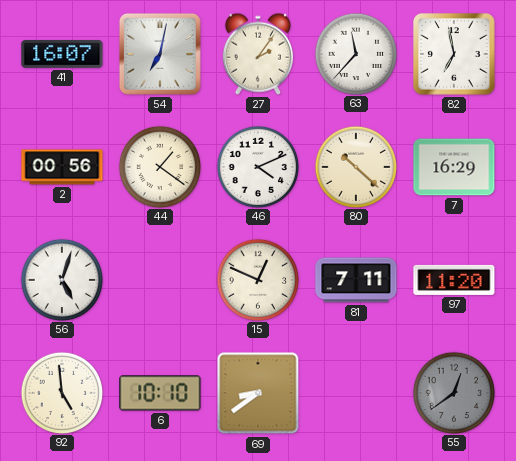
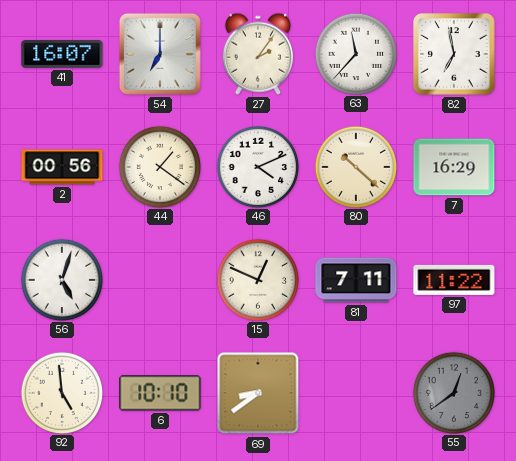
54: 7:02 -> 7:00 (160, 54)
97: 11:20 -> 11:22 (454, 280)
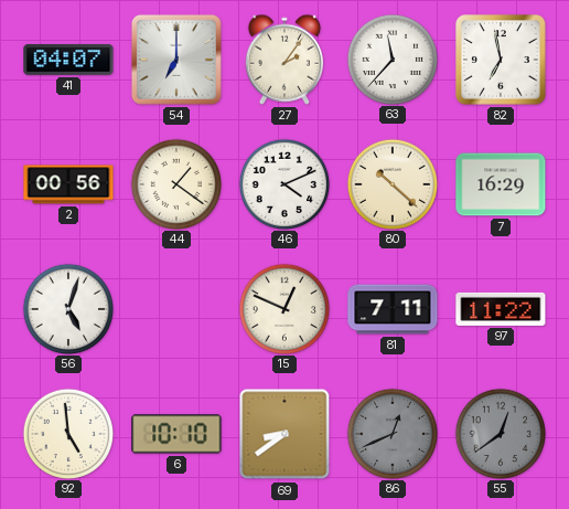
41: 16:07 -> 04:07 (68, 60)
86: none -> 12:41 (391, 433)
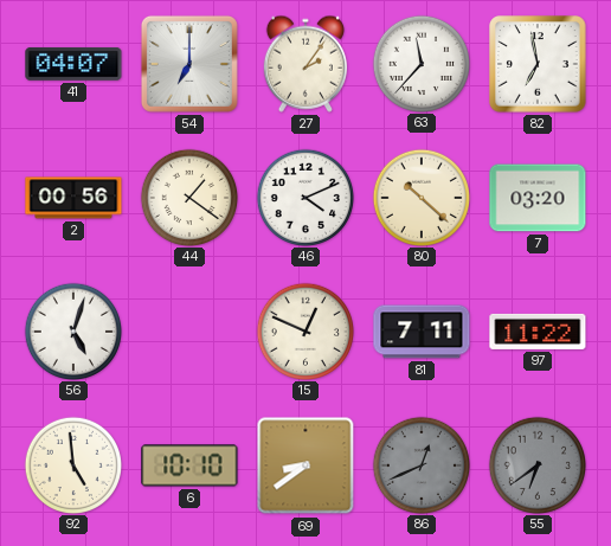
7: 16:29 -> 03:20 (538, 198)
55: 12:39 -> 6:39 (536, 464)
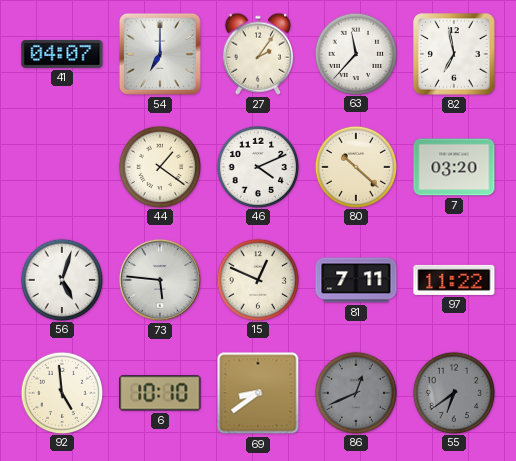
2: 00:56 -> none (73, 198)
73: none -> 5:46 (160, 280)
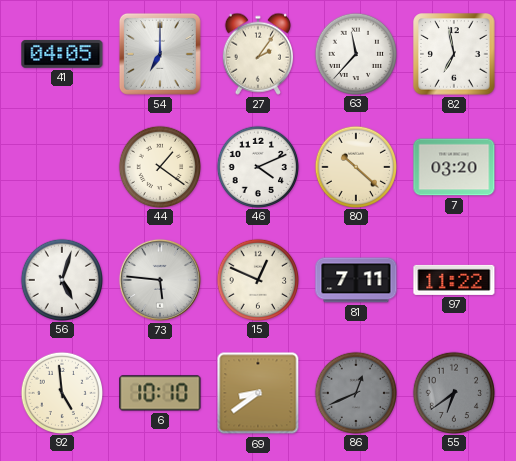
41: 04:07 -> 04:05 (62, 54)
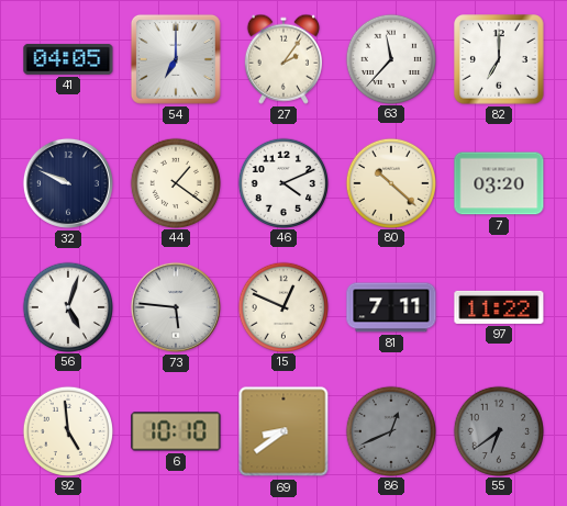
82: 6:58 -> 7:00 (499, 59)
32: none -> 9:49 (68, 183)
